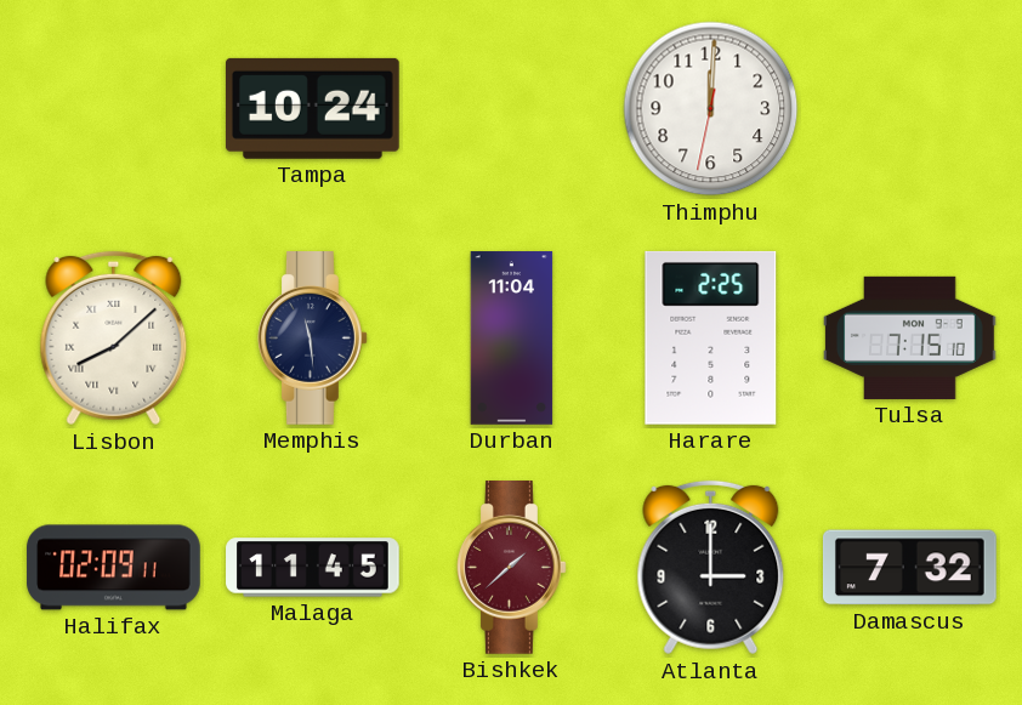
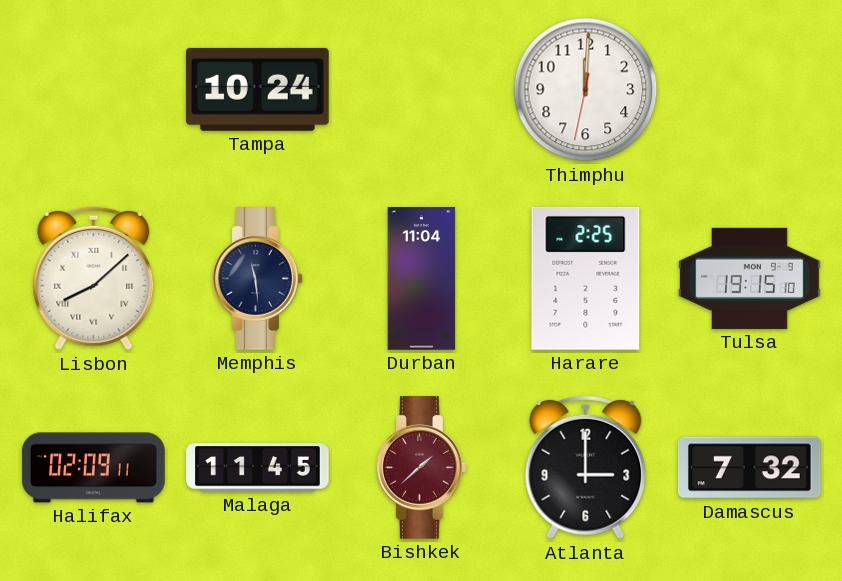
Tulsa: 7:15 -> 19:15 (750, 278)
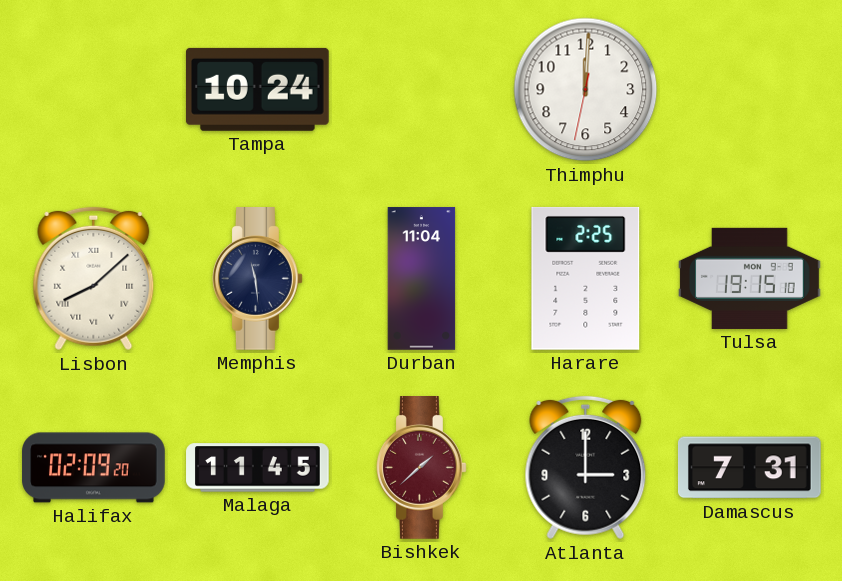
Halifax: 02:09:11 -> 02:09:20 (94, 468)
Damascus: 7:32 -> 7:31 (749, 468)
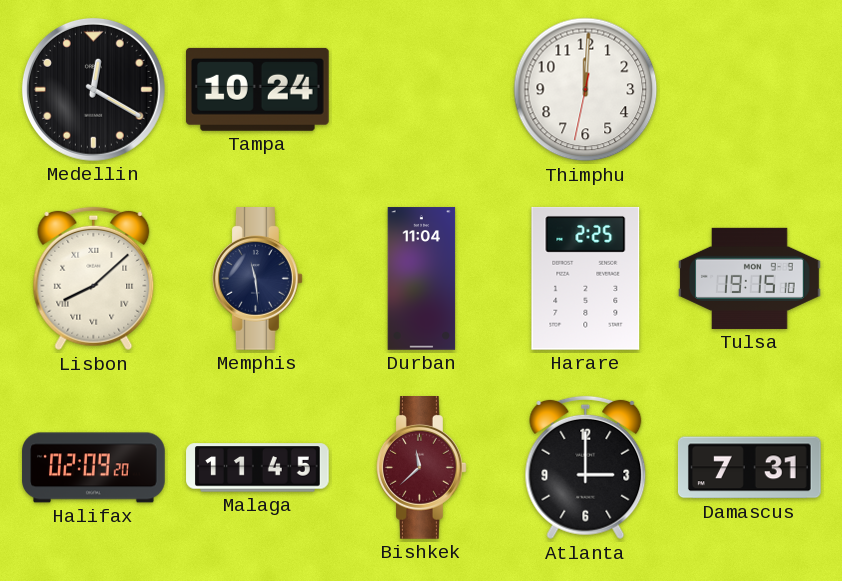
Medellin: none -> 12:20 (93, 89)
Bishkek: 1:38 -> 11:38 (422, 468)
